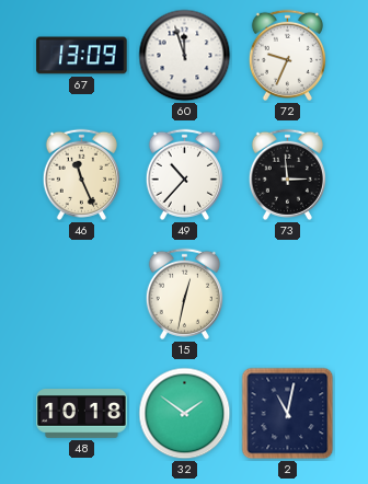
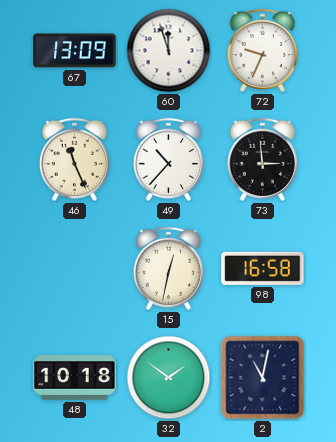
98: none -> 16:58 (263, 268)
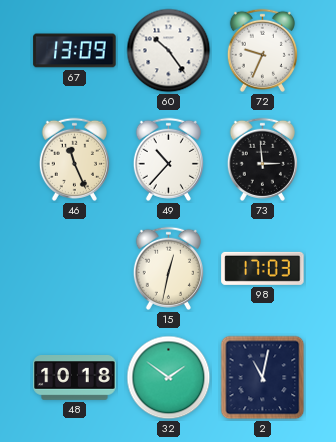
60: 11:57 -> 10:24 (169, 51)
98: 16:58 -> 17:03 (263, 268)
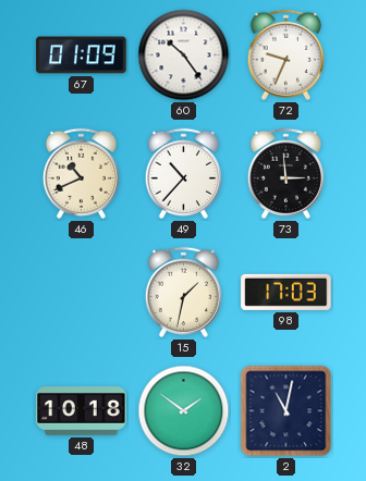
67: 13:09 -> 01:09 (82, 55)
46: 11:26 -> 10:41 (81, 173)
15: 12:32 -> 1:32 (183, 292)
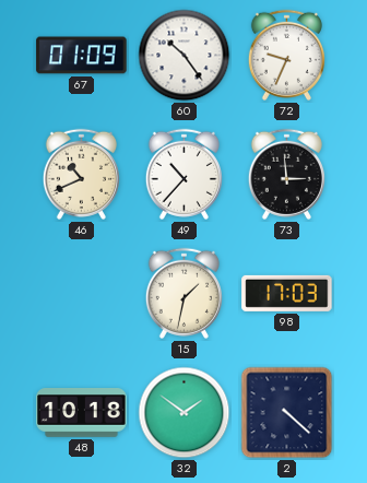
2: 11:02 -> 4:22 (287, 413)
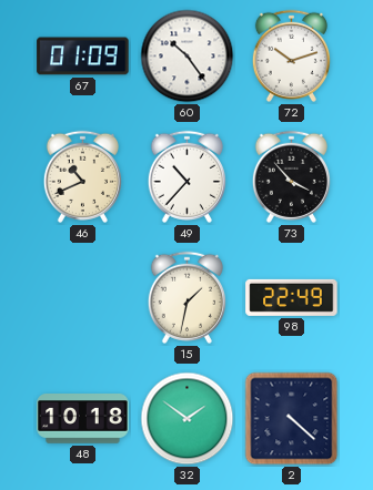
72: 9:34 -> 10:12 (291, 55)
73: 2:59 -> 3:53 (291, 176)
98: 17:03 -> 22:49 (292, 297)
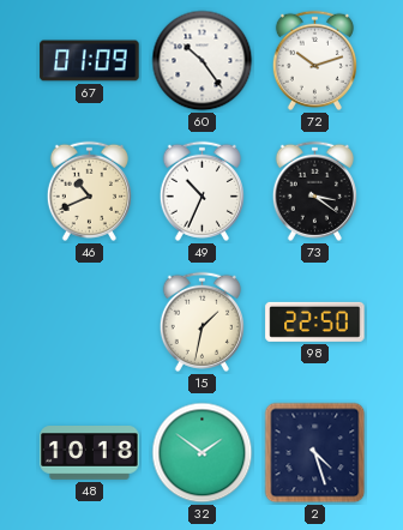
49: 10:37 -> 10:34 (201, 191)
73: 3:53 -> 3:21 (314, 191)
98: 22:49 -> 22:50 (315, 321)
2: 4:22 -> 4:27 (315, 453)
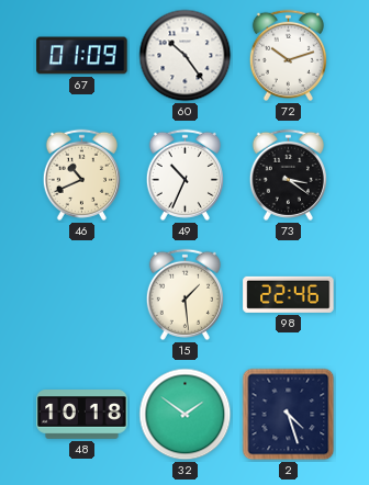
15: 1:32 -> 1:29 (185, 294)
98: 22:50 -> 22:46 (289, 294)
